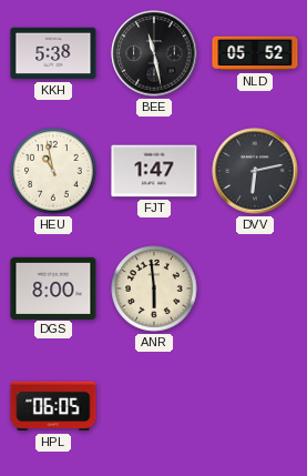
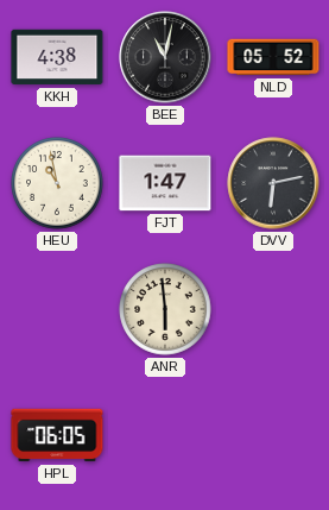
KKH: 5:38 -> 4:38 (57, 57)
BEE: 11:28 -> 11:02 (165, 57)
DGS: 8:00 -> none (53, 287)
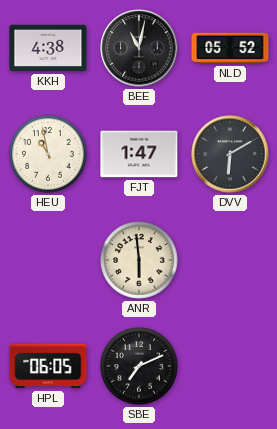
DVV: 6:13 -> 6:10 (230, 154)
SBE: none -> 7:11 (139, 366)
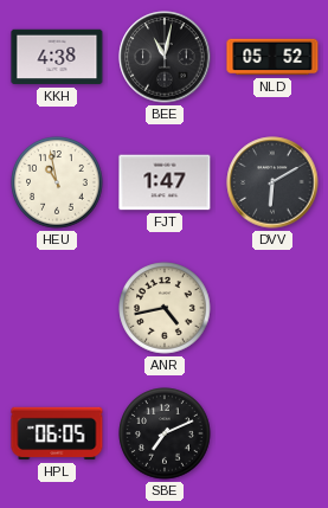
ANR: 5:59 -> 4:43 (165, 308)
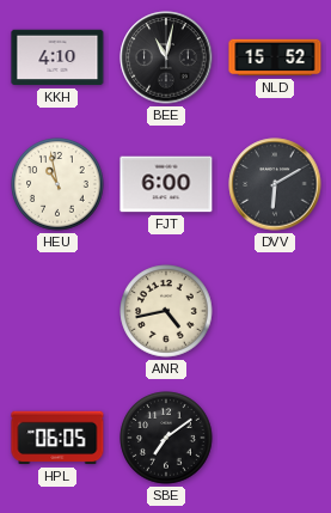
KKH: 4:38 -> 4:10 (57, 57)
NLD: 05:52 -> 15:52 (275, 57)
FJT: 1:47 -> 6:00 (166, 184)
SBE: 7:11 -> 7:09 (166, 438)
